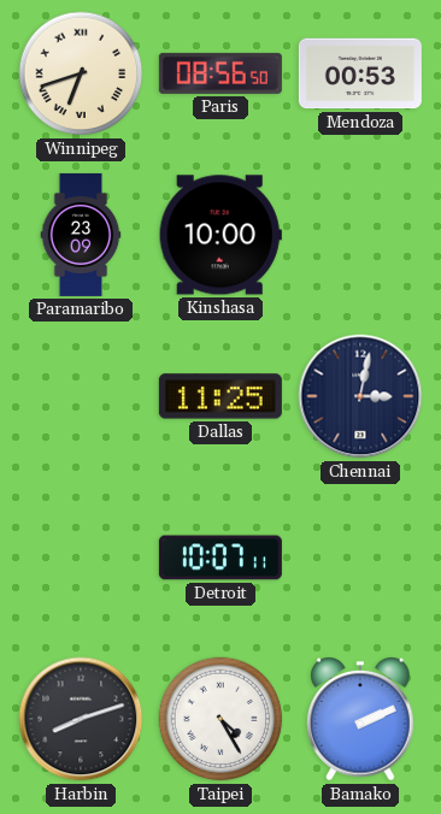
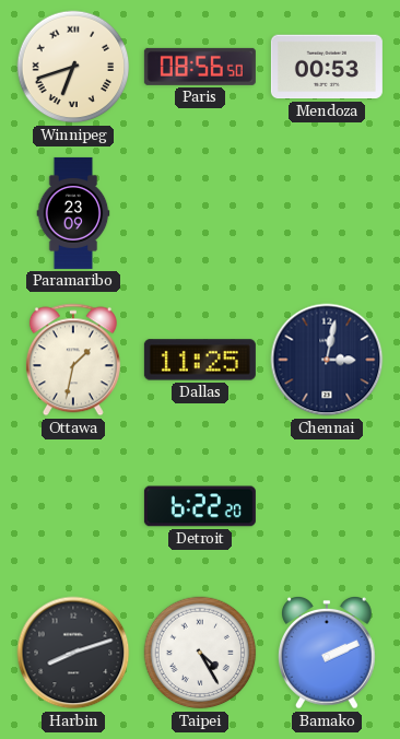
Kinshasa: 10:00 -> none (220, 235)
Ottawa: none -> 1:32 (73, 360)
Detroit: 10:07 -> 6:22 (200, 506)
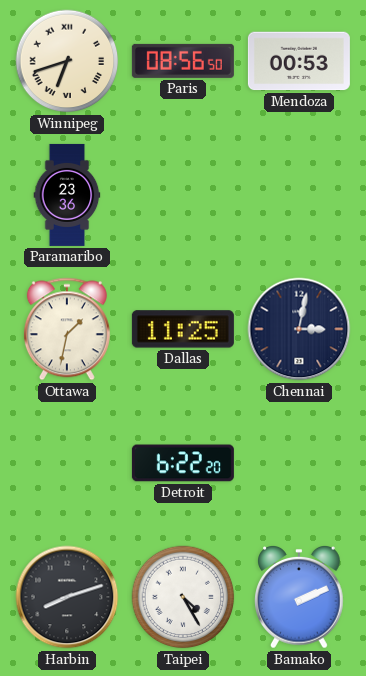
Paramaribo: 23:09 -> 23:36 (67, 195)
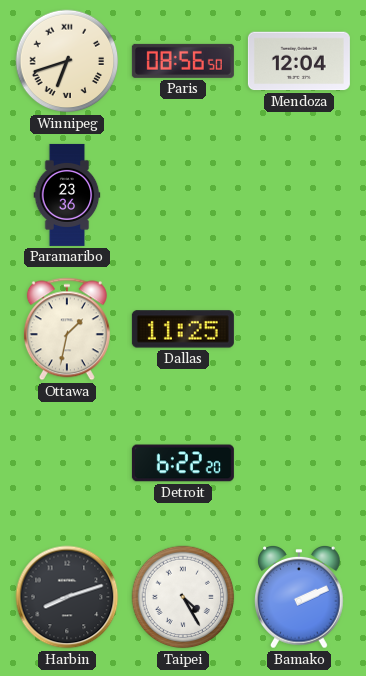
Mendoza: 00:53 -> 12:04 (299, 61)
Chennai: 3:02 -> none (299, 329)
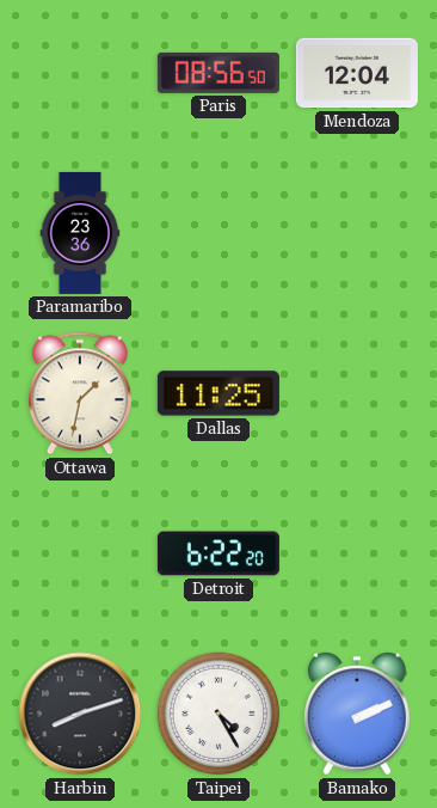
Winnipeg: 6:42 -> none (67, 61)
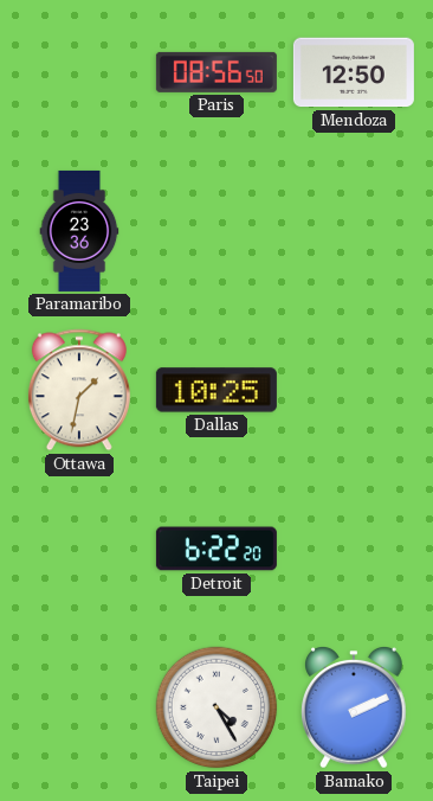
Mendoza: 12:04 -> 12:50 (354, 72)
Dallas: 11:25 -> 10:25 (217, 390)
Harbin: 8:12 -> none (80, 714)
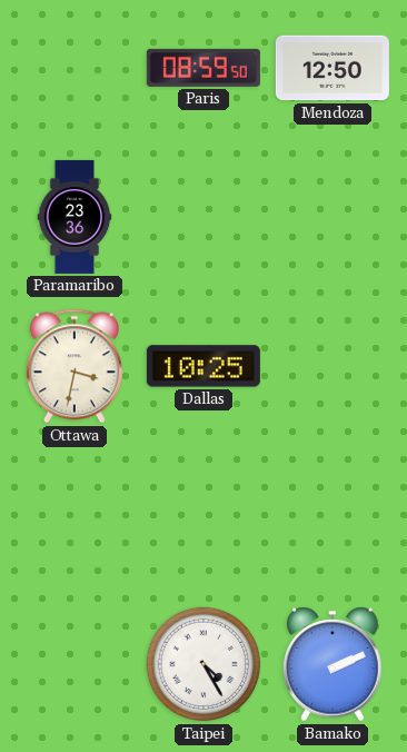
Paris: 08:56 -> 08:59 (203, 68)
Ottawa: 1:32 -> 3:32 (75, 366)
Detroit: 6:22 -> none (217, 549)
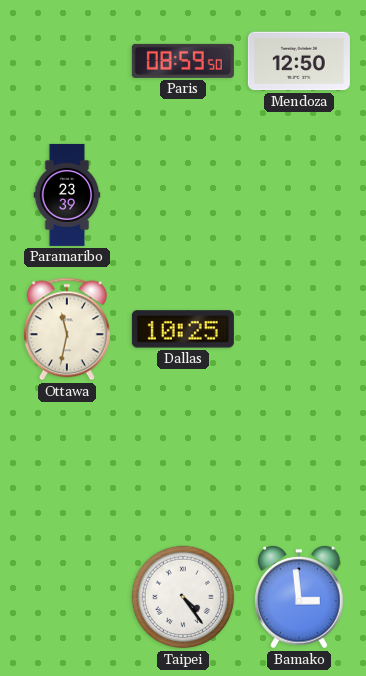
Paramaribo: 23:36 -> 23:39 (67, 195)
Ottawa: 3:32 -> 11:32 (67, 329)
Taipei: 4:25 -> 4:24 (183, 597)
Bamako: 2:11 -> 2:59 (299, 598)
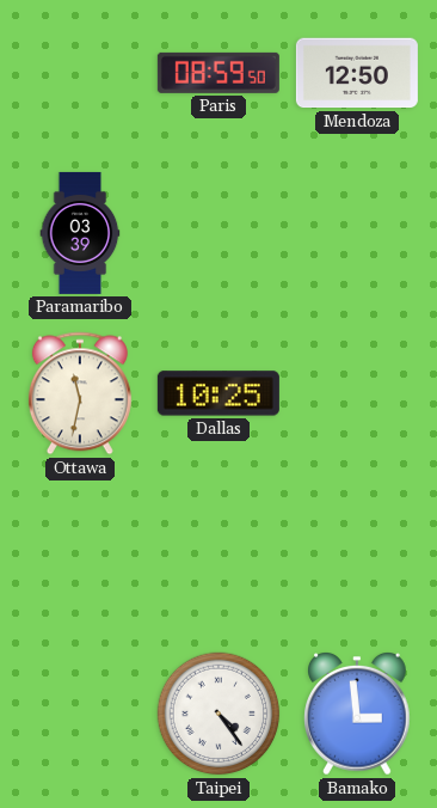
Paramaribo: 23:39 -> 03:39 (80, 233)
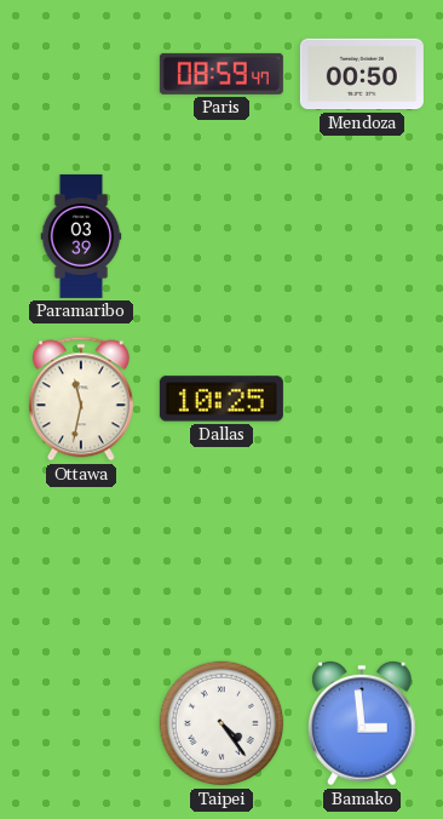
Paris: 08:59:50 -> 08:59:47 (221, 74)
Mendoza: 12:50 -> 00:50 (362, 74)
